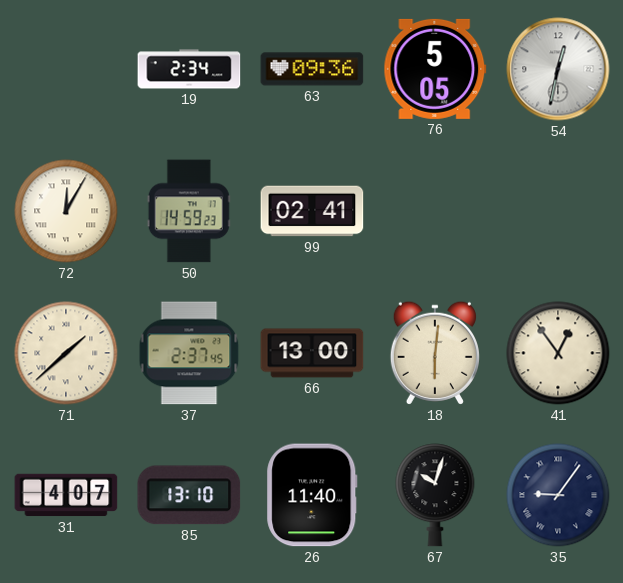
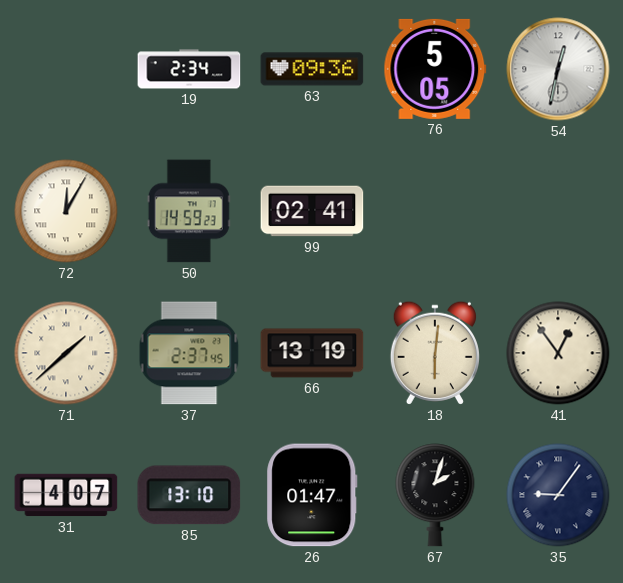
66: 13:00 -> 13:19 (312, 353)
26: 11:40 -> 01:47 (312, 495)
67: 10:03 -> 2:03 (435, 495)
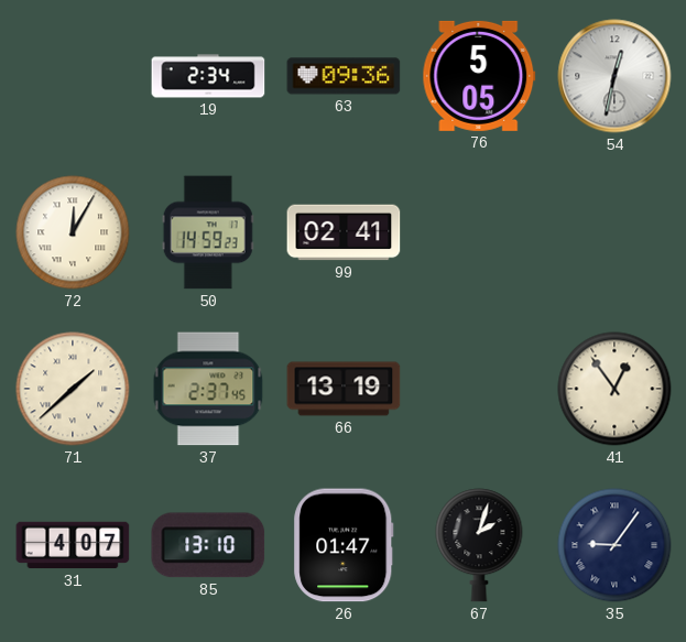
18: 6:01 -> none (435, 353)
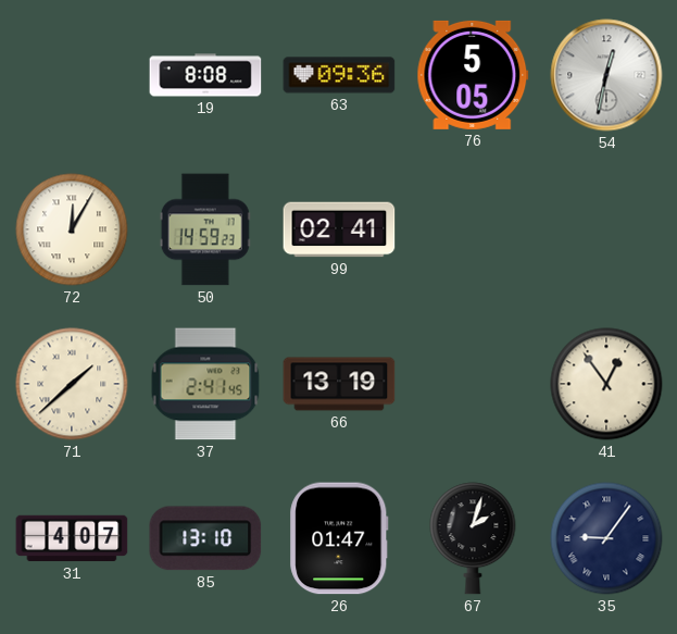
19: 2:34 -> 8:08 (205, 75)
37: 2:37 -> 2:41 (205, 384)
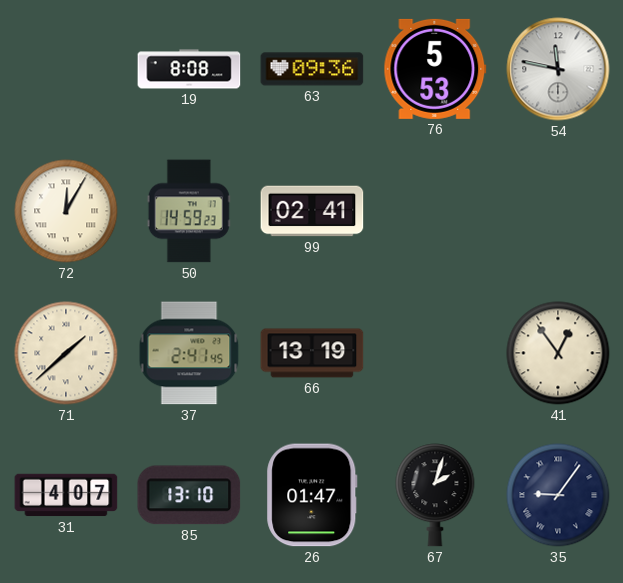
76: 5:05 -> 5:53 (435, 69)
54: 12:32 -> 11:47 (558, 69)
